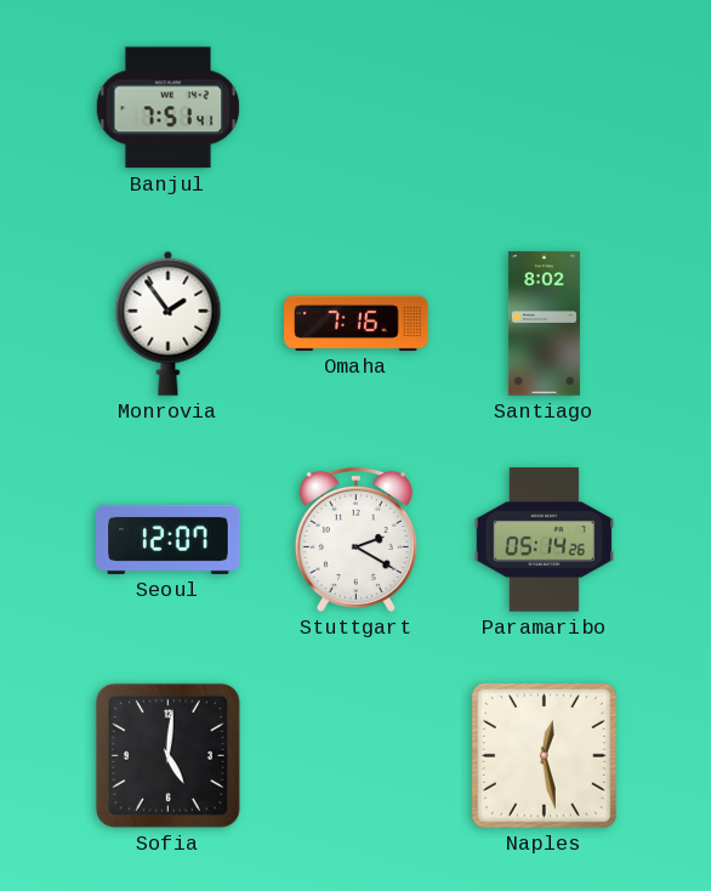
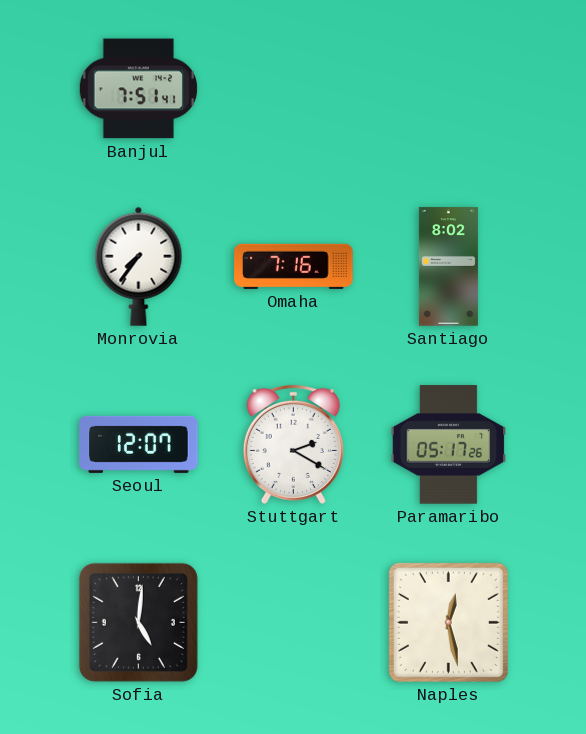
Monrovia: 1:54 -> 7:36 (139, 266)
Paramaribo: 05:14 -> 05:17 (449, 445)
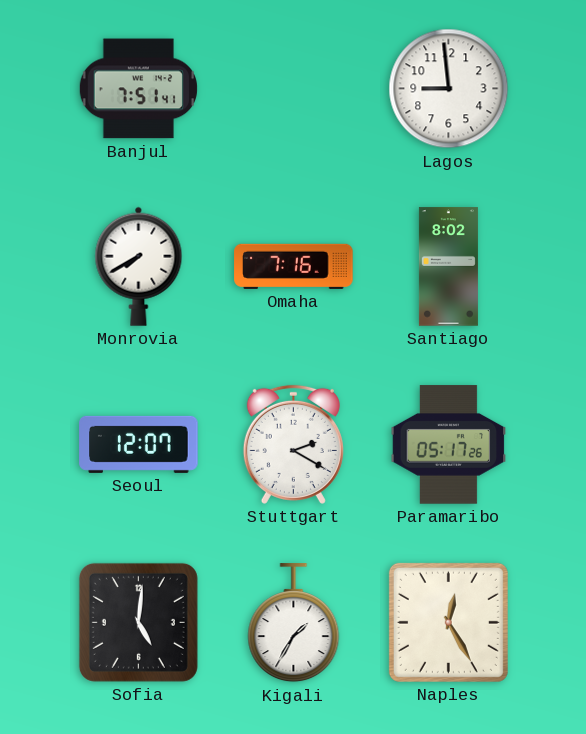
Lagos: none -> 8:59 (449, 89)
Monrovia: 7:36 -> 7:40 (139, 266)
Kigali: none -> 1:35 (294, 623)
Naples: 12:28 -> 12:25 (448, 622)
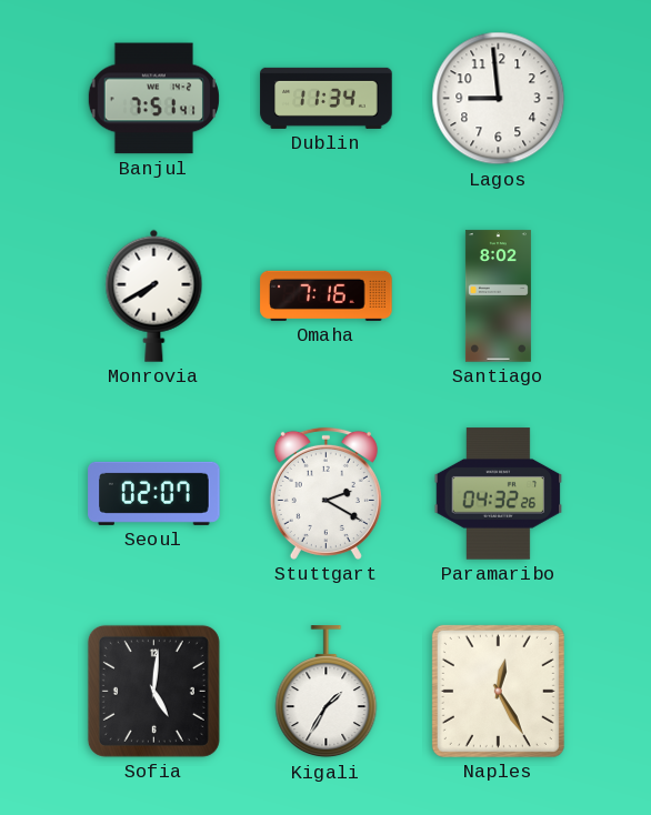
Dublin: none -> 11:34 (327, 98)
Seoul: 12:07 -> 02:07 (154, 493)
Paramaribo: 05:17 -> 04:32 (499, 494)
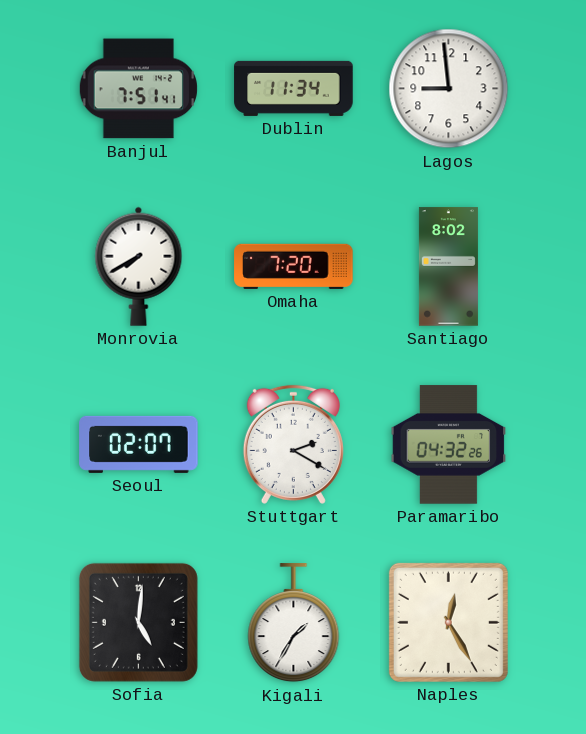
Omaha: 7:16 -> 7:20 (294, 266)
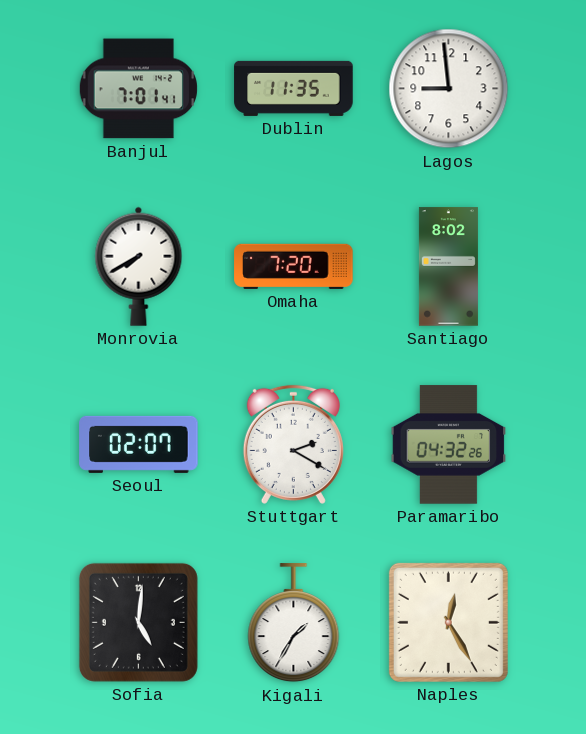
Banjul: 7:51 -> 7:01 (138, 89)
Dublin: 11:34 -> 11:35 (294, 88)
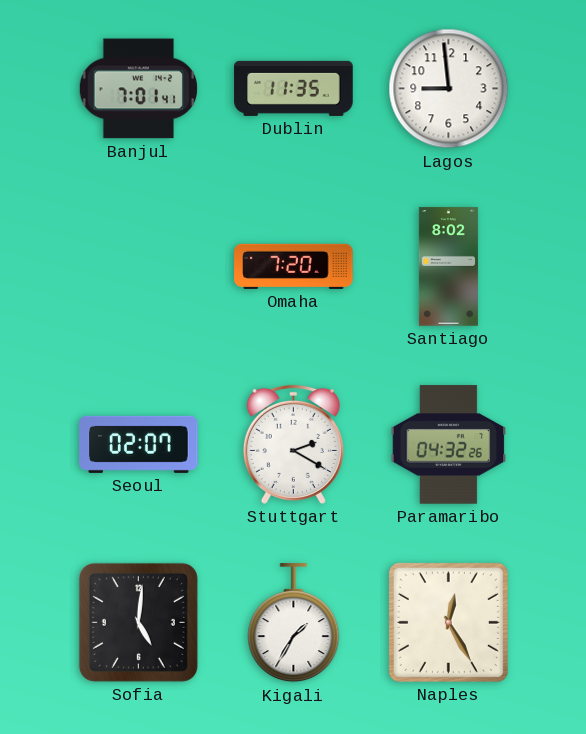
Monrovia: 7:40 -> none (139, 266)
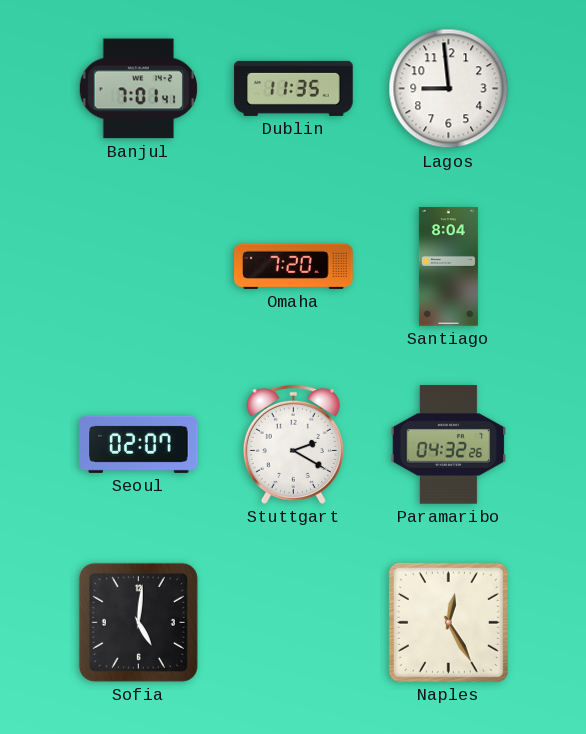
Santiago: 8:02 -> 8:04 (448, 267)
Kigali: 1:35 -> none (294, 623)
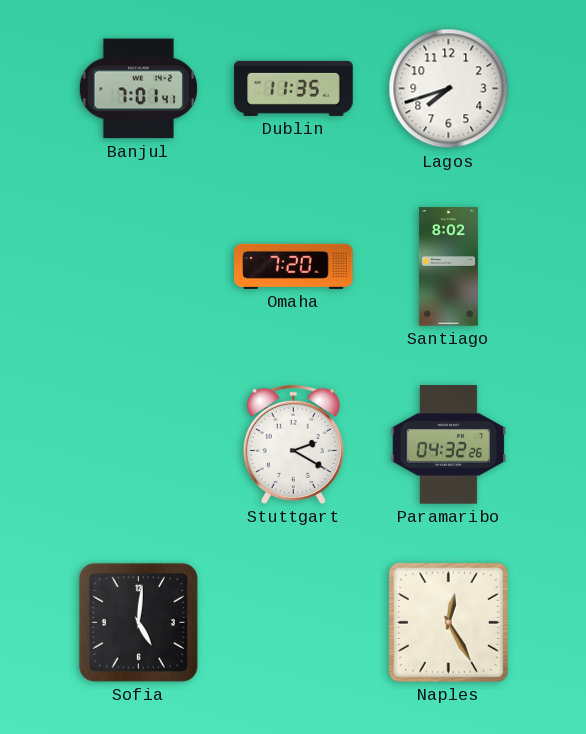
Lagos: 8:59 -> 7:42 (449, 89)
Santiago: 8:04 -> 8:02 (448, 267)
Seoul: 02:07 -> none (139, 444)
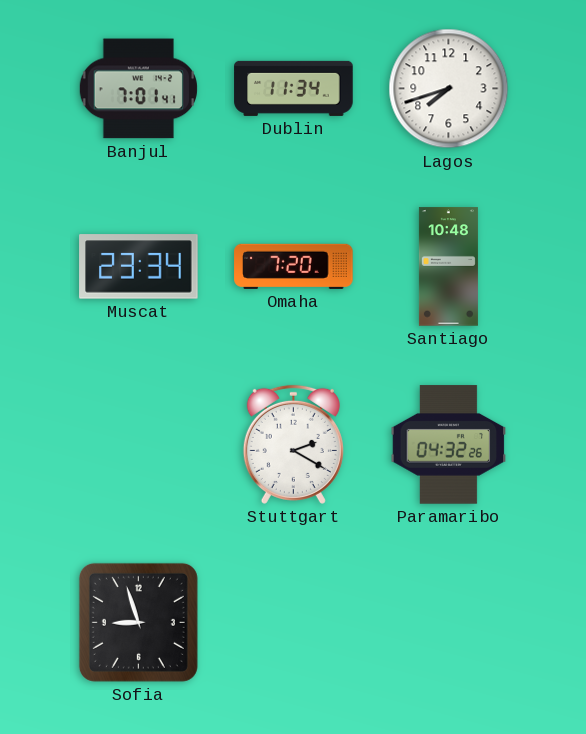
Dublin: 11:35 -> 11:34 (294, 88)
Muscat: none -> 23:34 (139, 267)
Santiago: 8:02 -> 10:48 (448, 267)
Sofia: 5:01 -> 8:57 (138, 622)
Naples: 12:25 -> none (448, 622)
